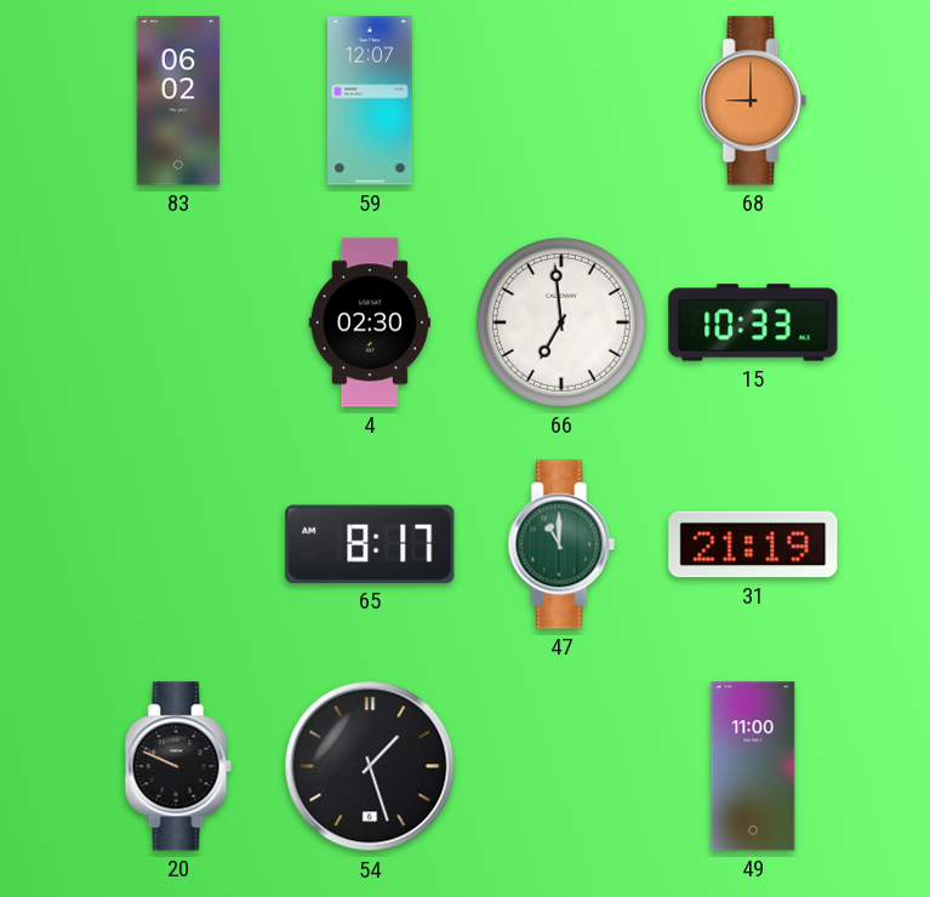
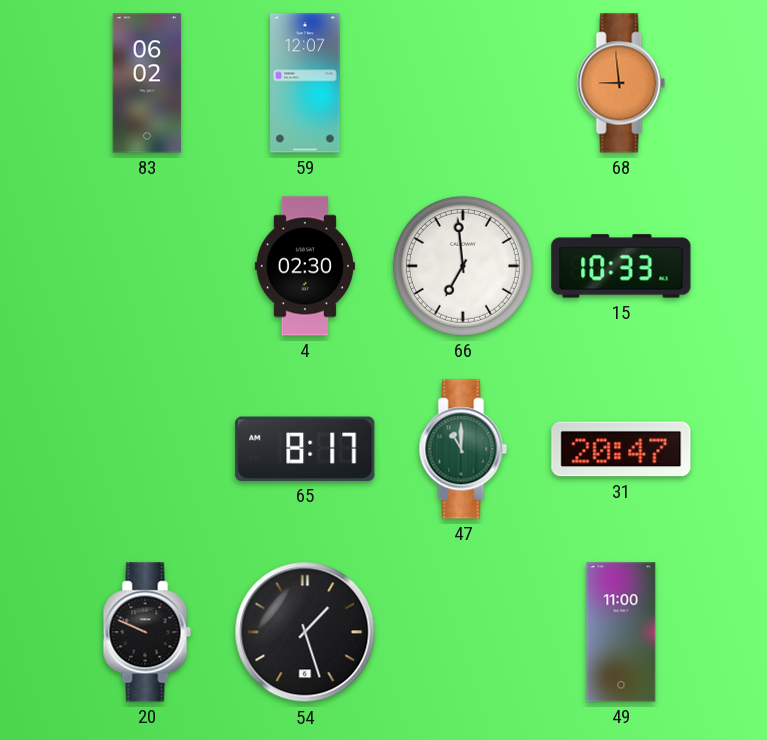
68: 9:00 -> 8:59 (621, 83)
31: 21:19 -> 20:47 (621, 449)
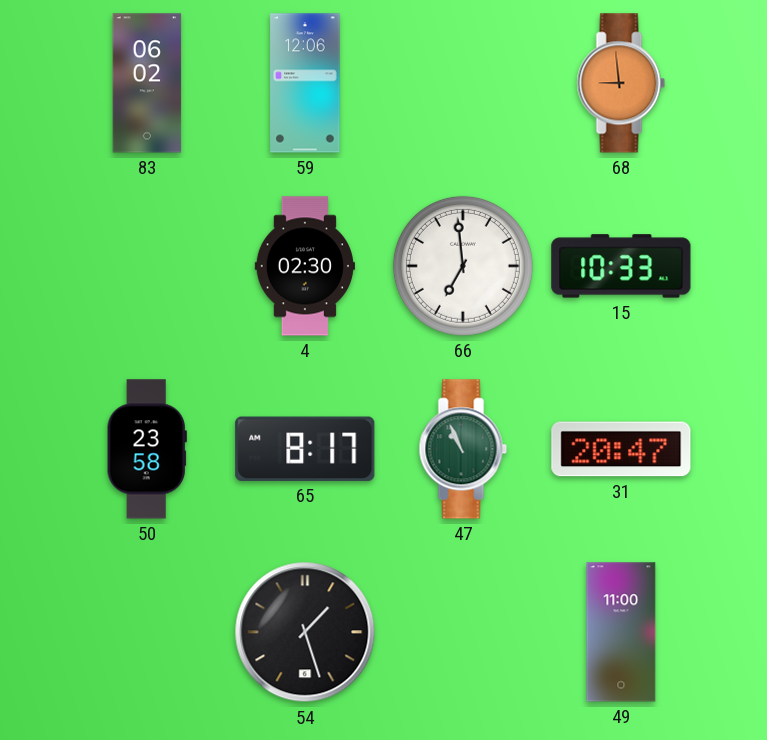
59: 12:07 -> 12:06 (305, 83)
50: none -> 23:58 (147, 449)
47: 11:00 -> 10:56 (463, 449)
20: 9:49 -> none (147, 632)
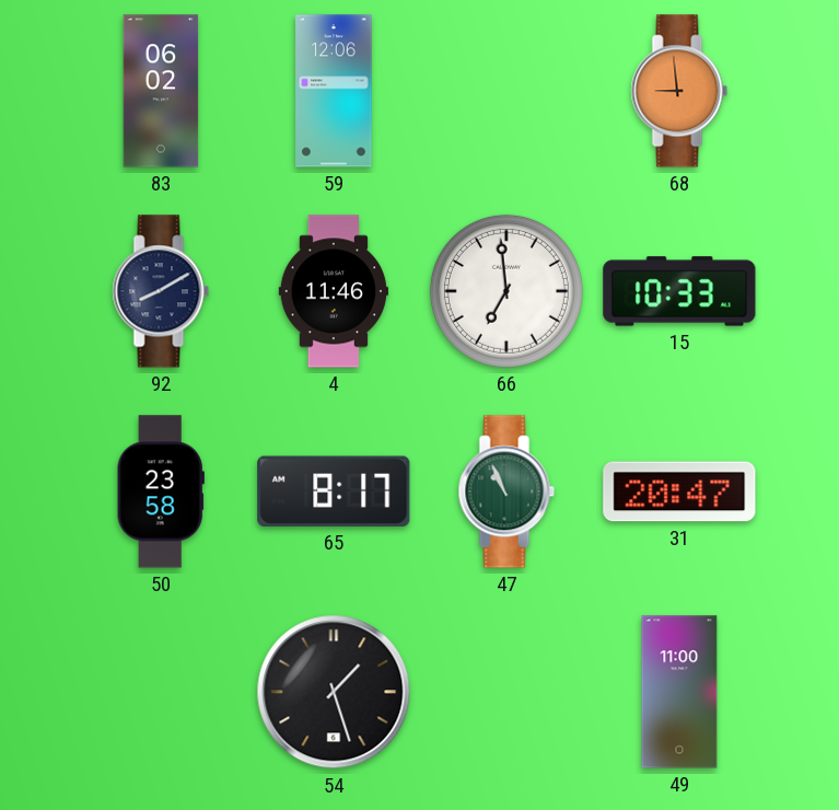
92: none -> 8:10 (161, 291)
4: 02:30 -> 11:46 (334, 291)
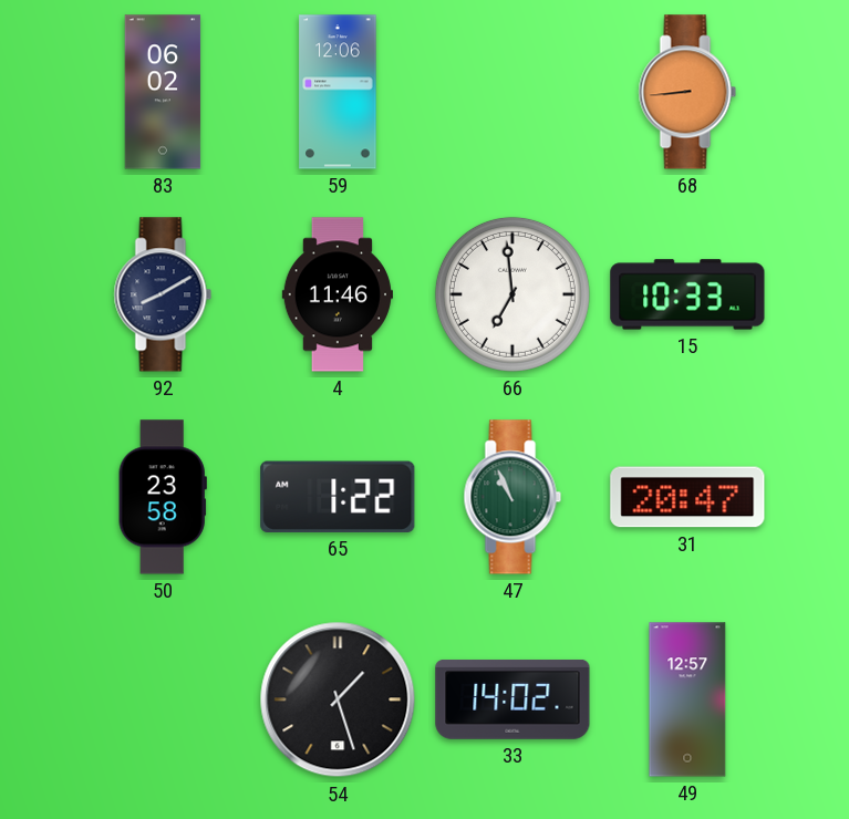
68: 8:59 -> 8:44 (687, 92)
65: 8:17 -> 1:22 (338, 497)
33: none -> 14:02 (512, 699)
49: 11:00 -> 12:57 (687, 699)
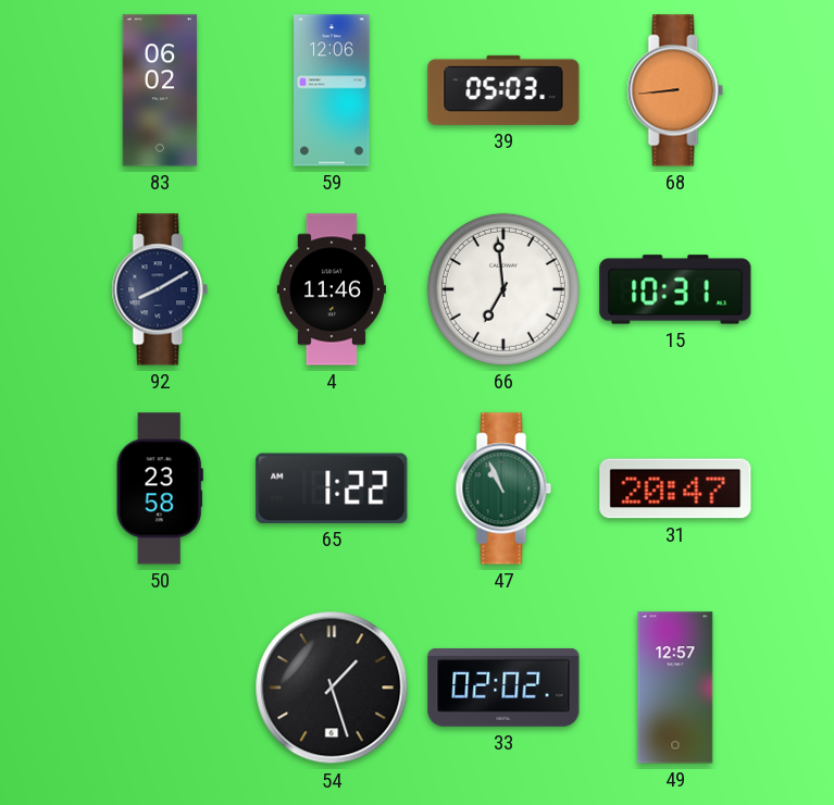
39: none -> 05:03 (503, 90)
15: 10:33 -> 10:31 (675, 289)
33: 14:02 -> 02:02 (503, 688)
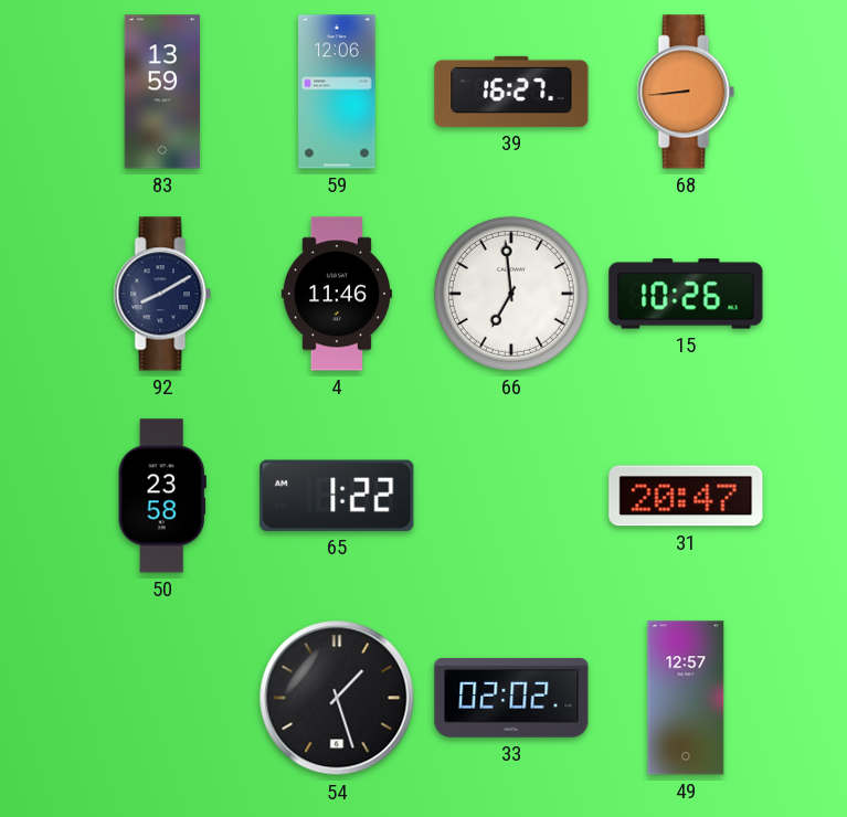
83: 06:02 -> 13:59 (162, 92)
39: 05:03 -> 16:27 (511, 92)
15: 10:31 -> 10:26 (686, 294)
47: 10:56 -> none (503, 488)
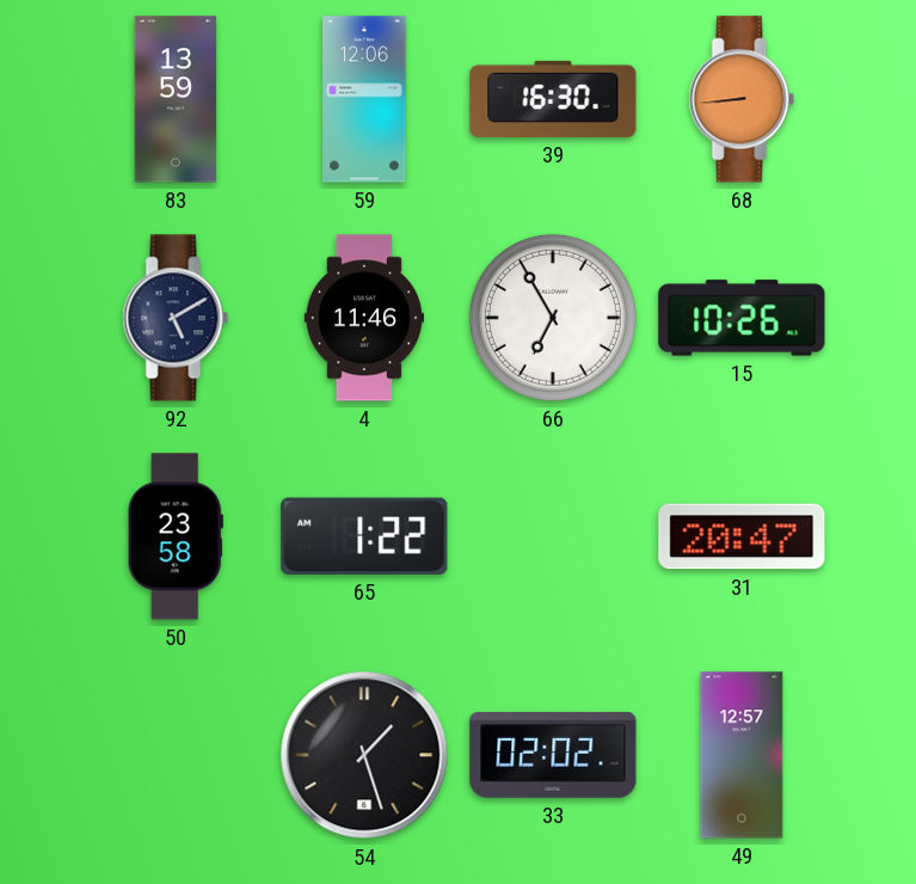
39: 16:27 -> 16:30 (553, 99)
92: 8:10 -> 5:10 (176, 318)
66: 6:59 -> 6:55 (553, 318)
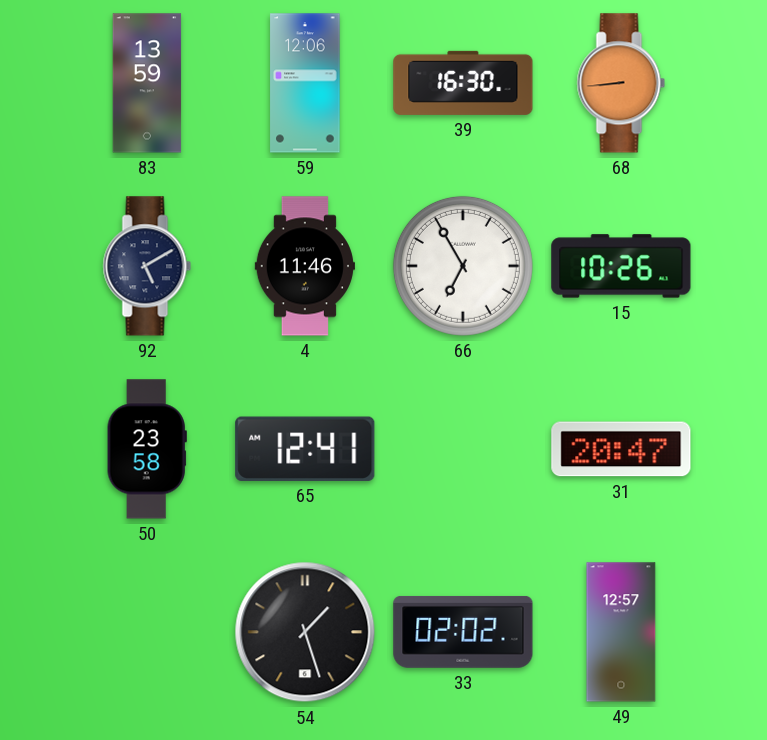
65: 1:22 -> 12:41 (305, 449)
